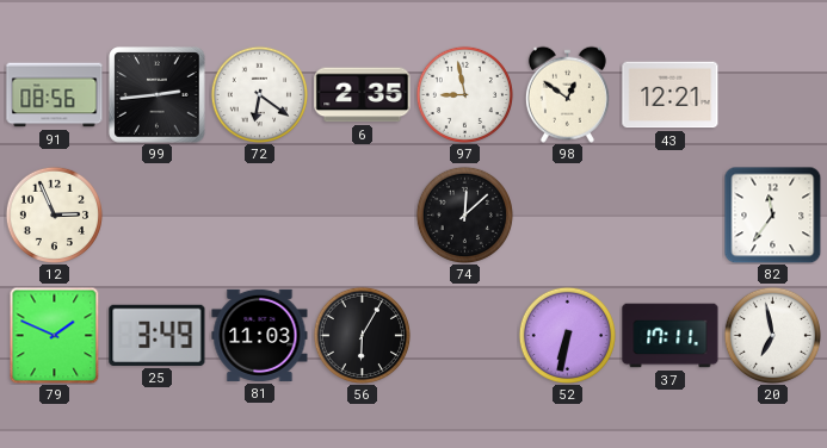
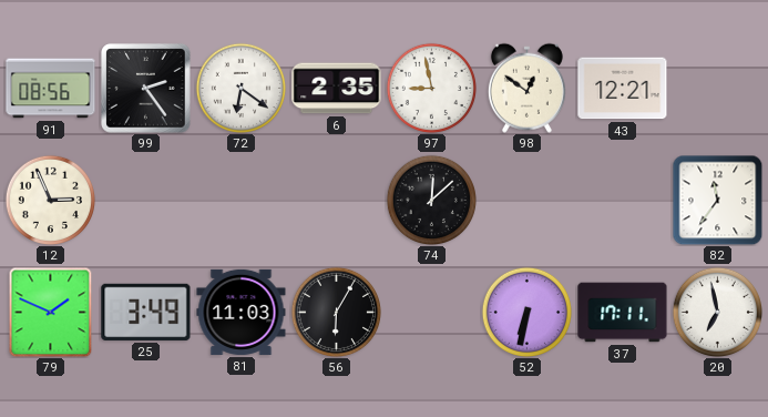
99: 2:44 -> 2:24 (146, 89)
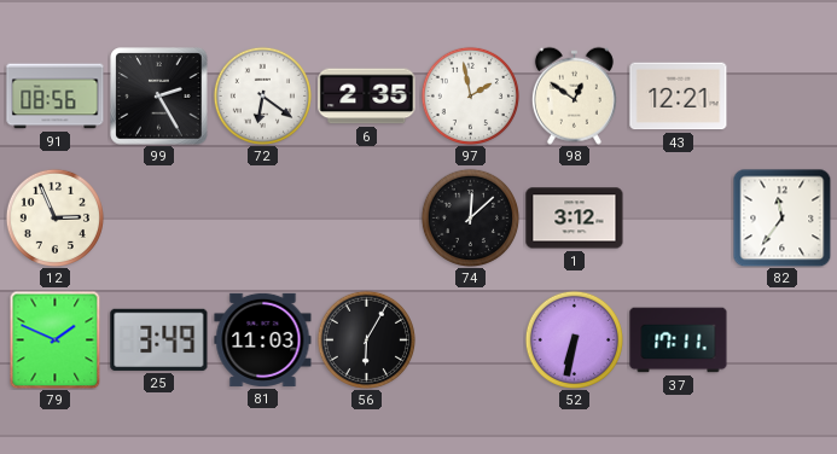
99: 2:24 -> 2:25 (159, 97)
97: 8:58 -> 1:58 (470, 95)
1: none -> 3:12 (575, 219)
20: 6:58 -> none (717, 312)
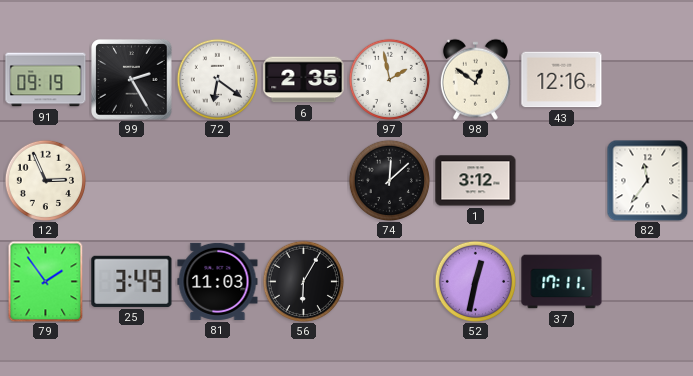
91: 08:56 -> 09:19 (46, 80)
43: 12:21 -> 12:16 (562, 80)
79: 1:49 -> 1:54 (46, 281)
52: 6:32 -> 12:32 (475, 281)
